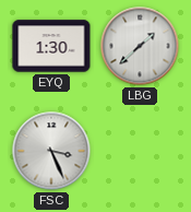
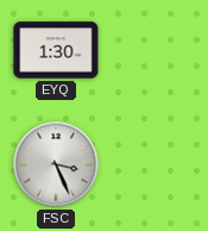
LBG: 1:38 -> none (140, 46)
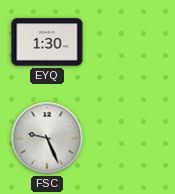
FSC: 3:26 -> 9:26 (47, 138)
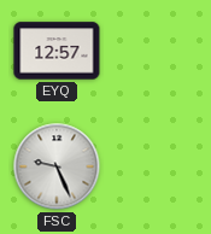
EYQ: 1:30 -> 12:57 (57, 51)
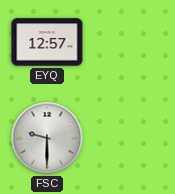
FSC: 9:26 -> 9:30 (47, 138)
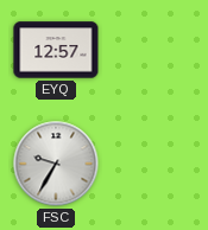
FSC: 9:30 -> 9:35 (56, 164)
